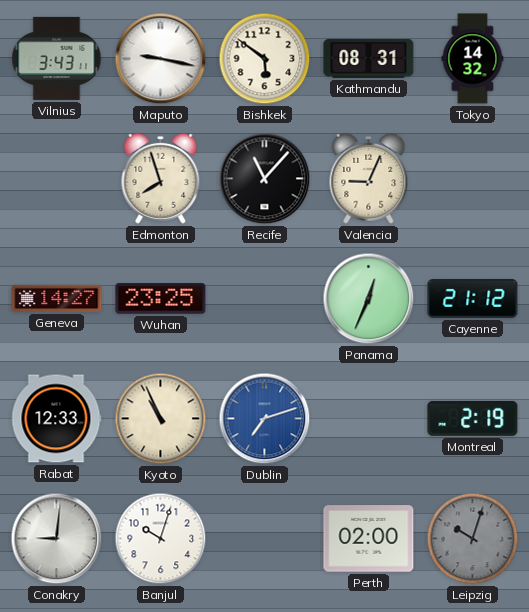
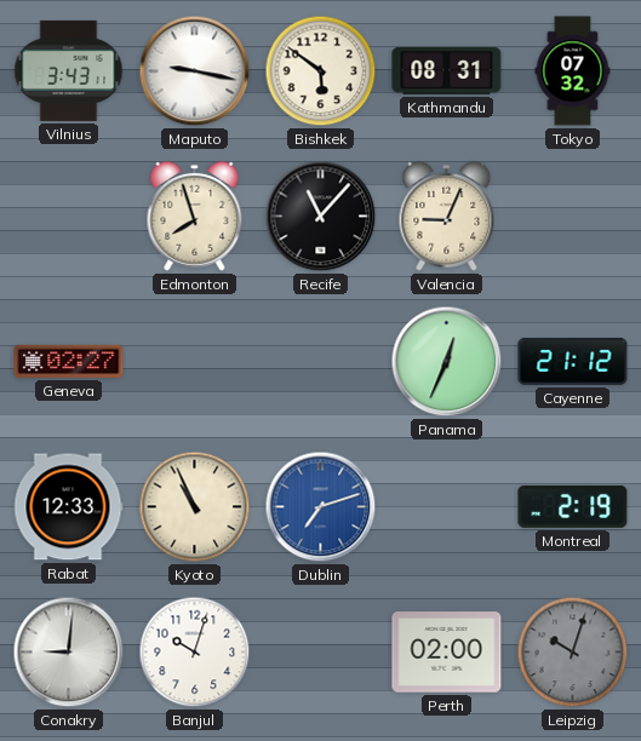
Tokyo: 14:32 -> 07:32 (573, 71)
Geneva: 14:27 -> 02:27 (69, 361)
Wuhan: 23:25 -> none (161, 299)
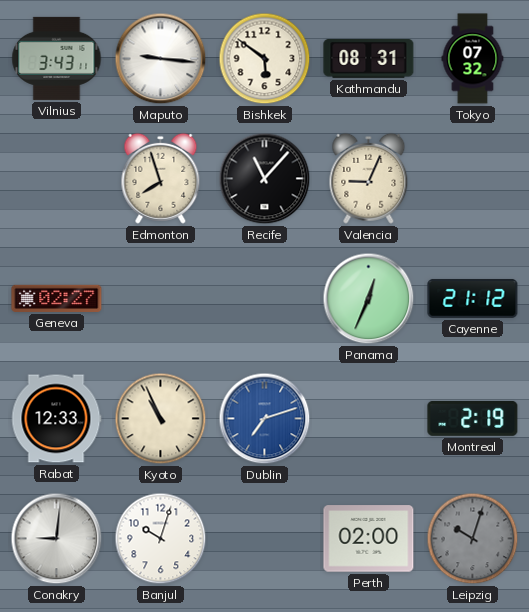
Maputo: 9:17 -> 9:16 (161, 59)
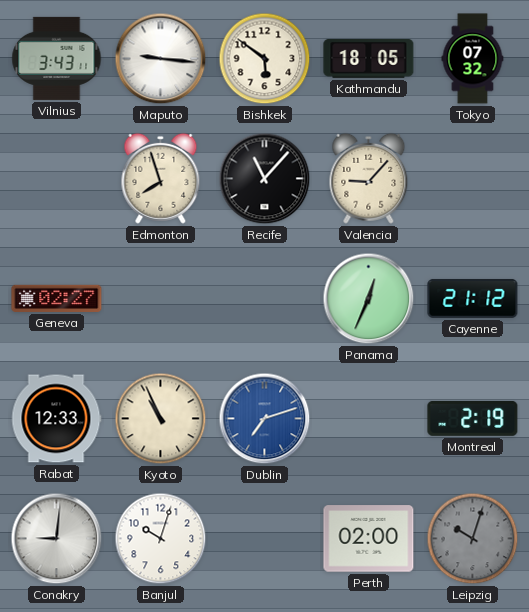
Kathmandu: 08:31 -> 18:05 (369, 59)
Valencia: 9:04 -> 9:07 (369, 178)
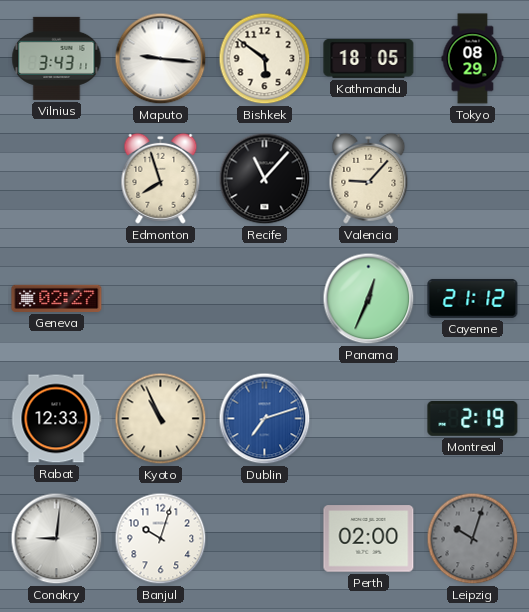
Tokyo: 07:32 -> 08:29 (473, 59)
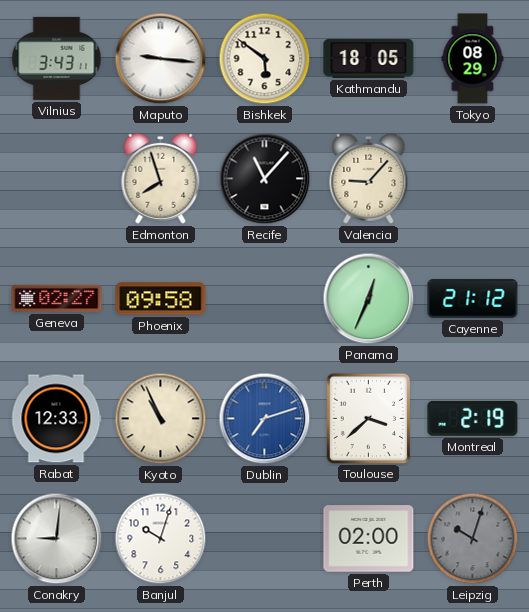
Phoenix: none -> 09:58 (161, 299)
Toulouse: none -> 3:38 (368, 418)
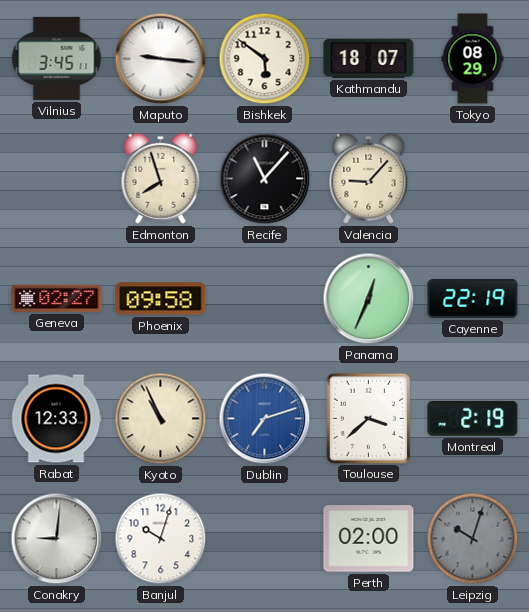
Vilnius: 3:43 -> 3:45 (57, 58)
Kathmandu: 18:05 -> 18:07 (369, 59)
Cayenne: 21:12 -> 22:19 (473, 298)
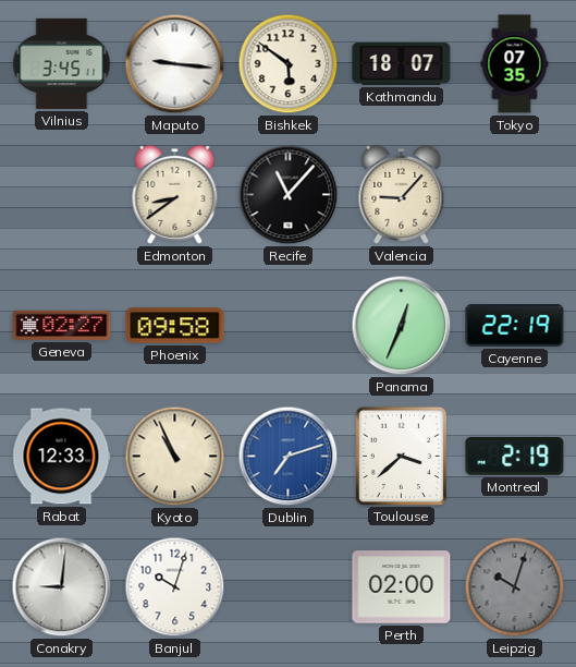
Tokyo: 08:29 -> 07:35 (515, 64)
Edmonton: 7:57 -> 8:39 (175, 194)
